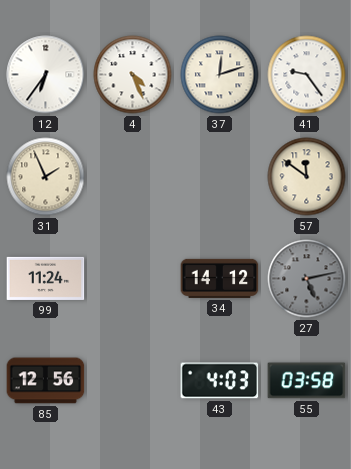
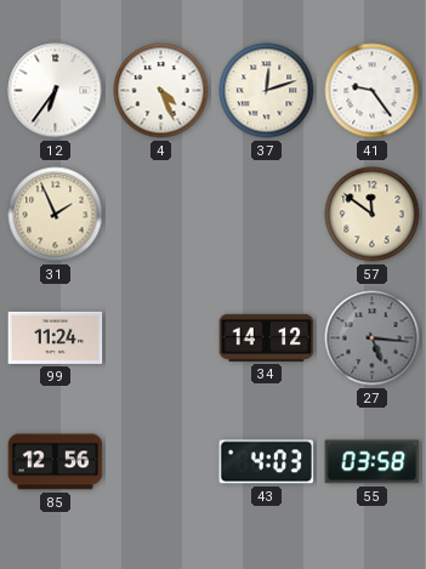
27: 5:13 -> 5:16 (373, 338)
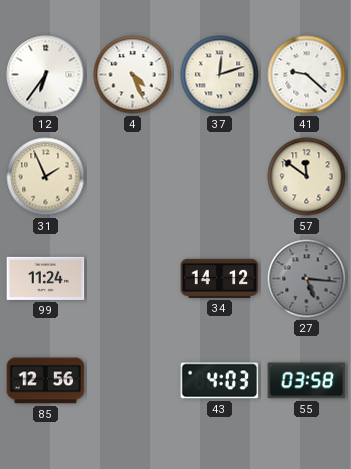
41: 9:24 -> 9:22 (307, 75)
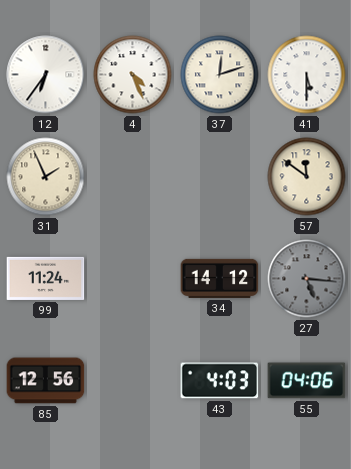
41: 9:22 -> 5:30 (307, 75)
55: 03:58 -> 04:06 (307, 381)
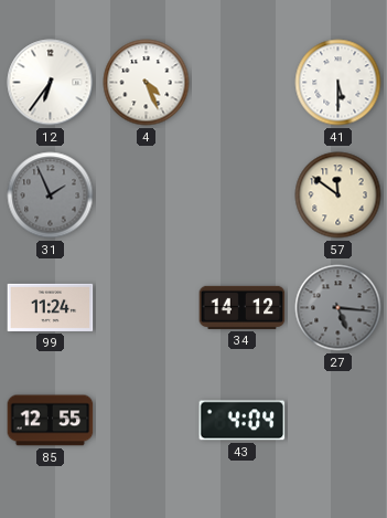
37: 12:12 -> none (220, 75)
31 dial: cream -> grey (51, 195)
85: 12:56 -> 12:55 (51, 421)
43: 4:03 -> 4:04 (243, 421)
55: 04:06 -> none (307, 381)
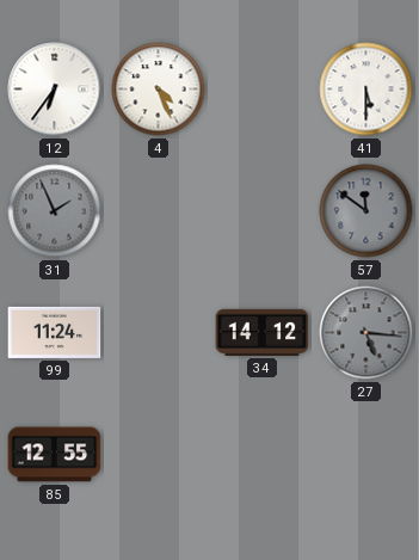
57 dial: cream -> grey (366, 211)
43: 4:04 -> none (243, 421)
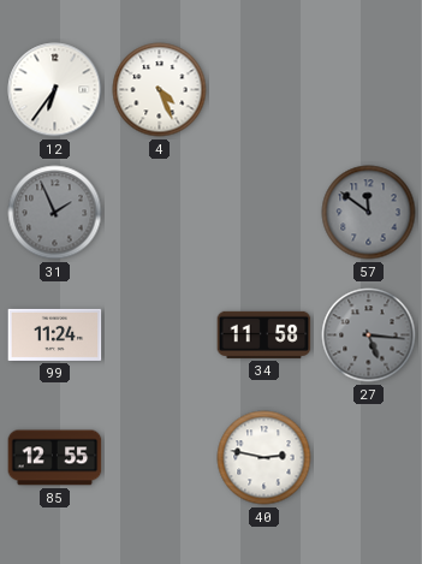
41: 5:30 -> none (366, 90)
34: 14:12 -> 11:58 (265, 334)
40: none -> 2:47 (265, 458)
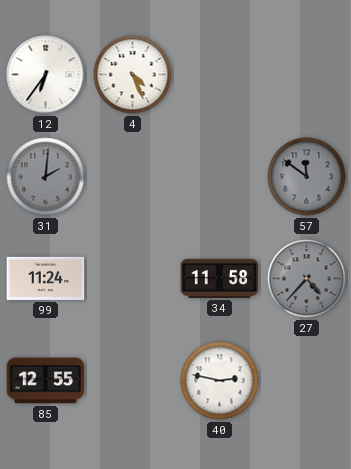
31: 1:56 -> 2:01 (46, 177)
27: 5:16 -> 4:37 (307, 279)
